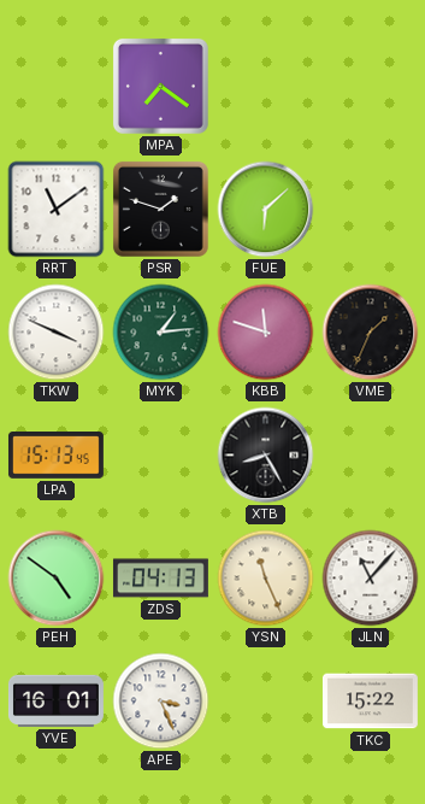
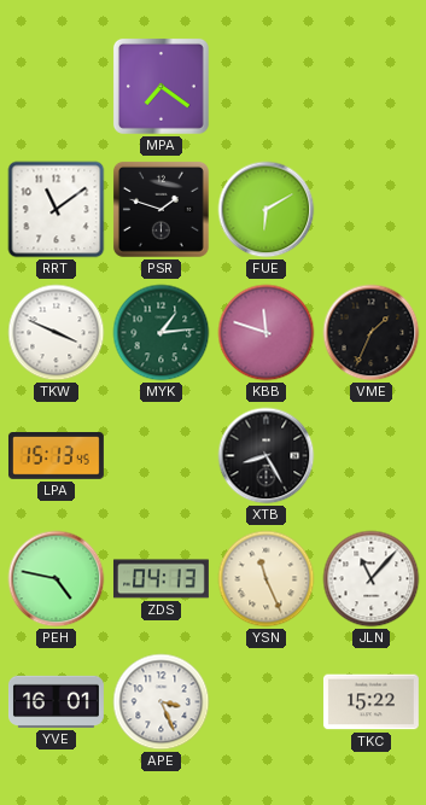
FUE: 6:08 -> 6:10 (267, 210)
PEH: 4:51 -> 4:47 (57, 579)
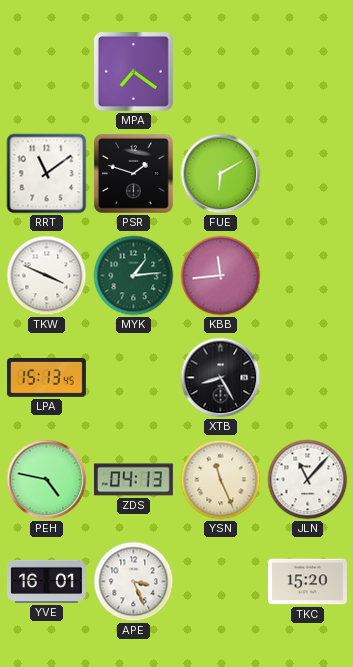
KBB: 11:48 -> 11:44 (221, 276)
VME: 1:34 -> none (372, 333)
TKC: 15:22 -> 15:20 (307, 582)
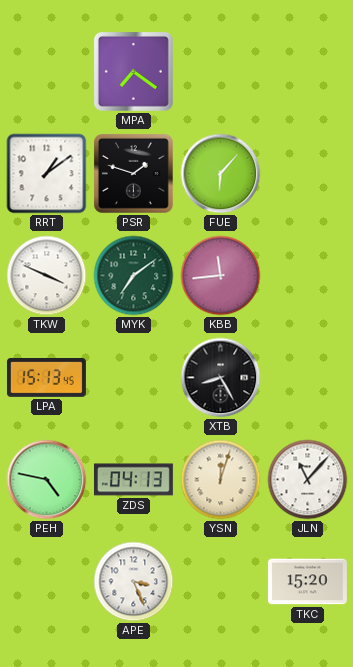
RRT: 11:09 -> 1:09 (47, 174)
FUE: 6:10 -> 6:07 (221, 174)
MYK: 1:14 -> 7:09 (134, 276)
YSN: 11:26 -> 12:03 (221, 480)
YVE: 16:01 -> none (46, 581)
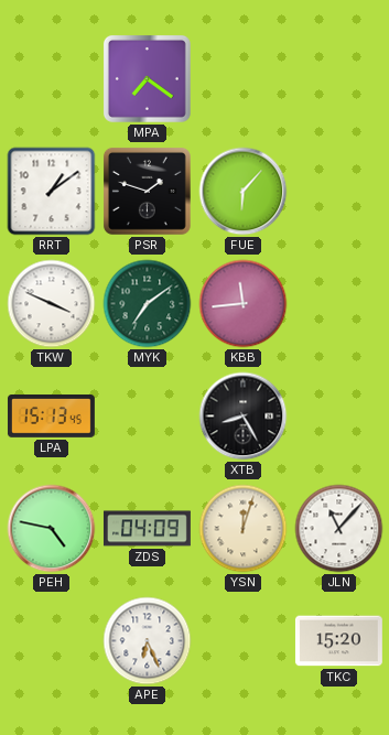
ZDS: 04:13 -> 04:09 (147, 529)
APE: 3:26 -> 6:26 (148, 641)
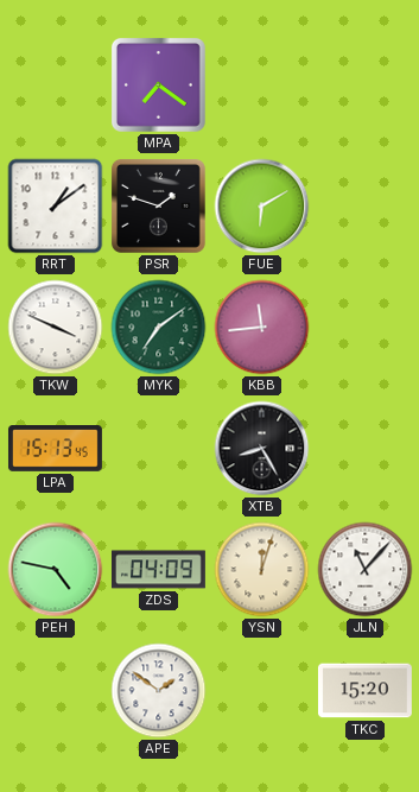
FUE: 6:07 -> 6:10 (262, 207)
APE: 6:26 -> 1:51 (159, 691)
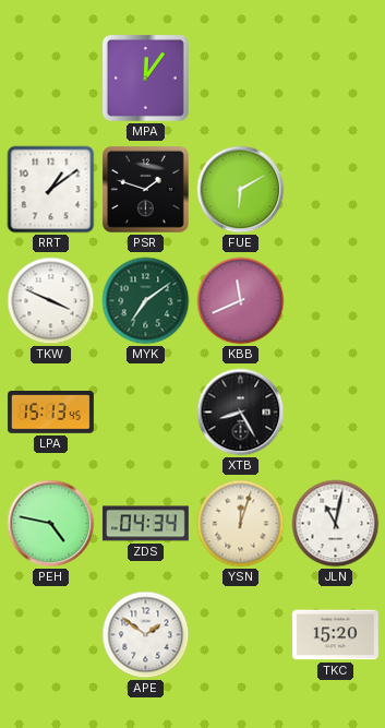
MPA: 7:21 -> 12:06 (145, 77)
KBB: 11:44 -> 11:41 (241, 301)
ZDS: 04:09 -> 04:34 (145, 524)
JLN: 11:07 -> 11:02 (336, 524)
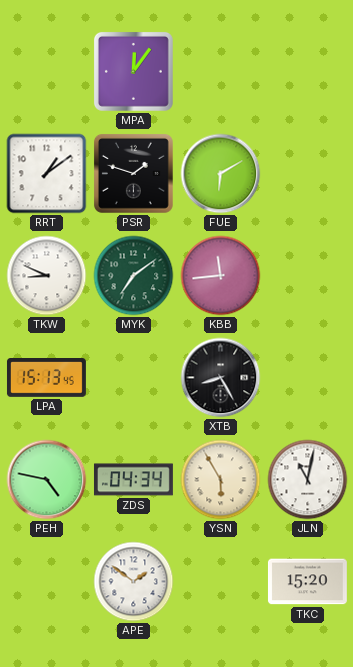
TKW: 3:49 -> 8:49 (47, 276)
KBB: 11:41 -> 11:44 (221, 276)
YSN: 12:03 -> 5:55 (221, 480)
